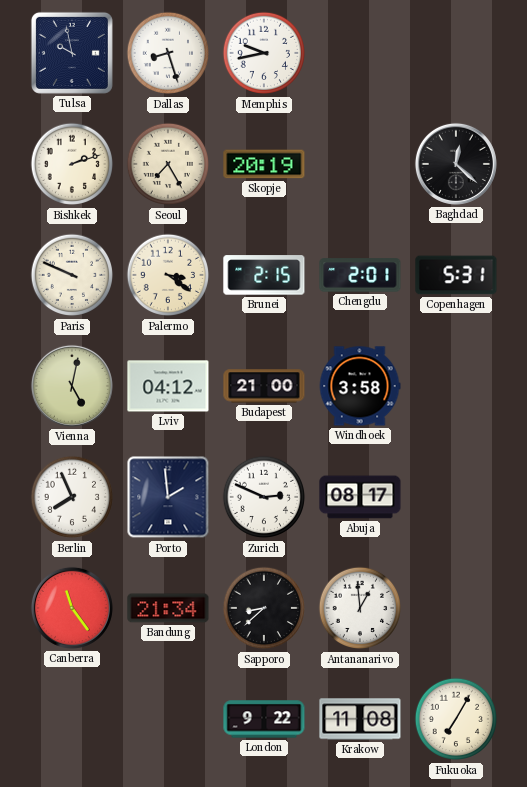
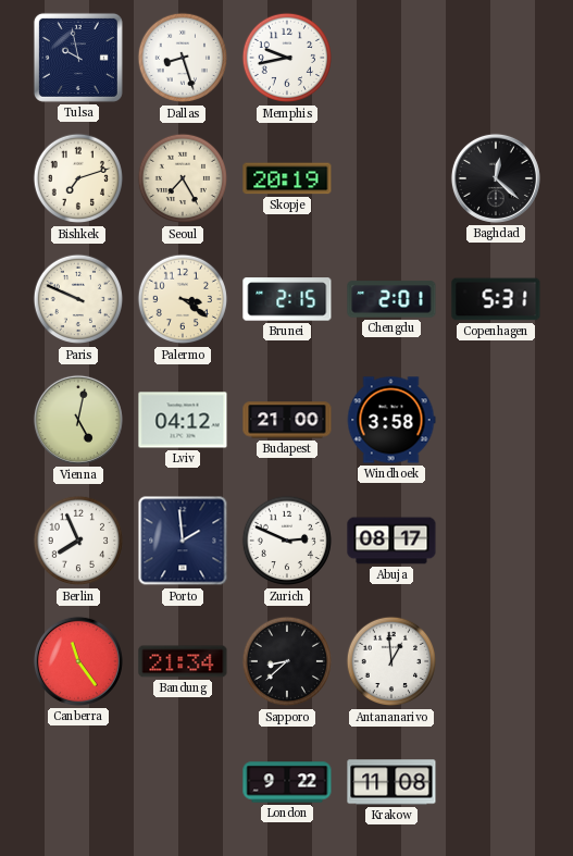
Bishkek: 2:12 -> 7:12 (78, 178)
Fukuoka: 7:05 -> none (456, 719)
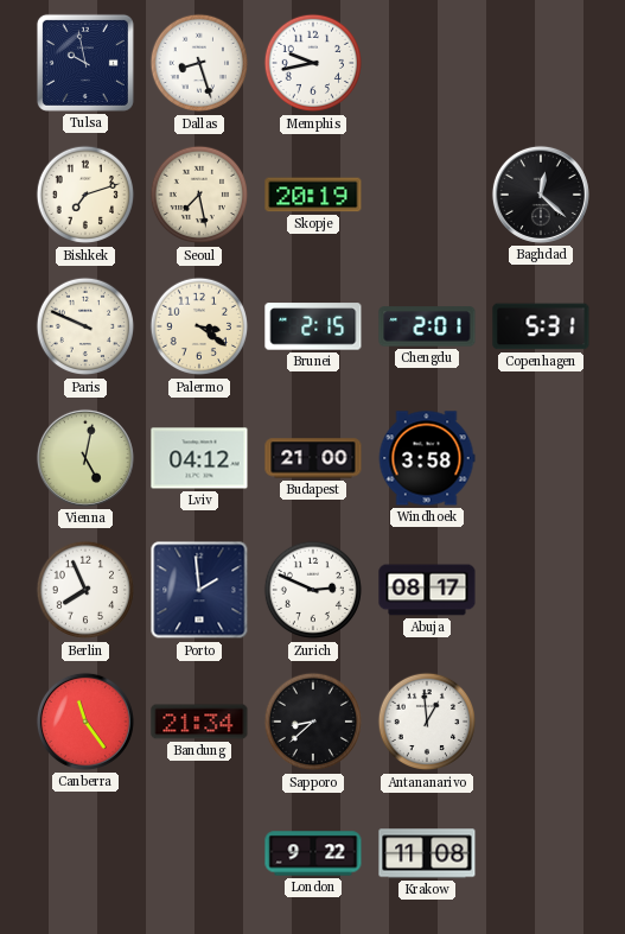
Seoul: 7:25 -> 7:28 (199, 195)
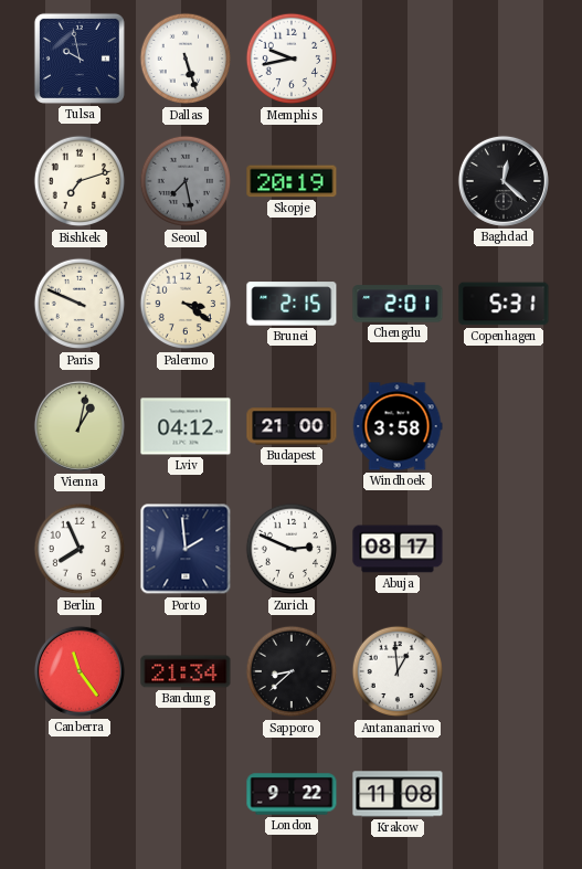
Dallas: 8:27 -> 5:27 (186, 59)
Seoul dial: cream -> grey (186, 181)
Vienna: 5:02 -> 1:02 (80, 426)
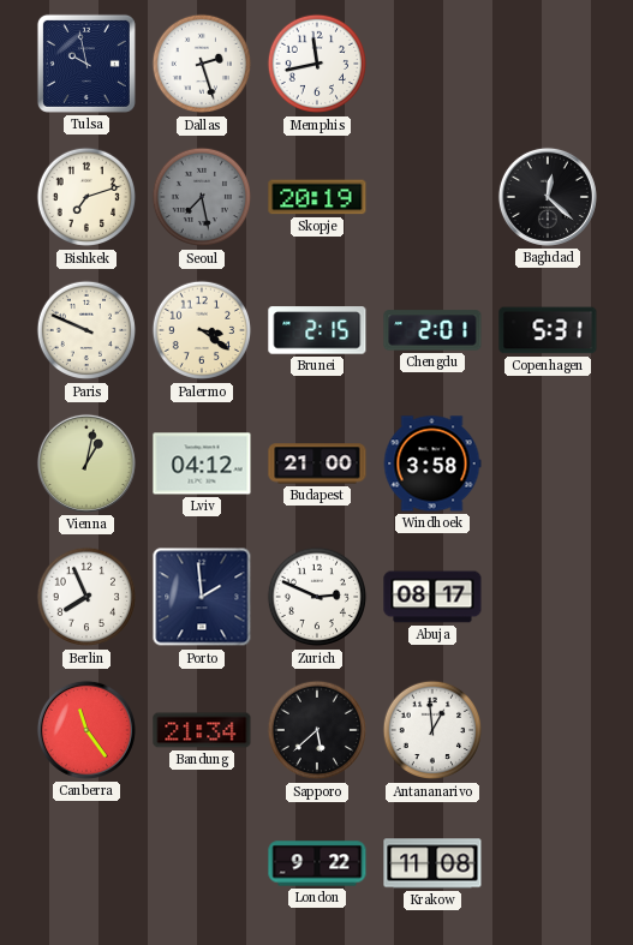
Dallas: 5:27 -> 2:27 (202, 64)
Memphis: 9:43 -> 11:43 (317, 64)
Sapporo: 8:38 -> 5:38 (317, 730)
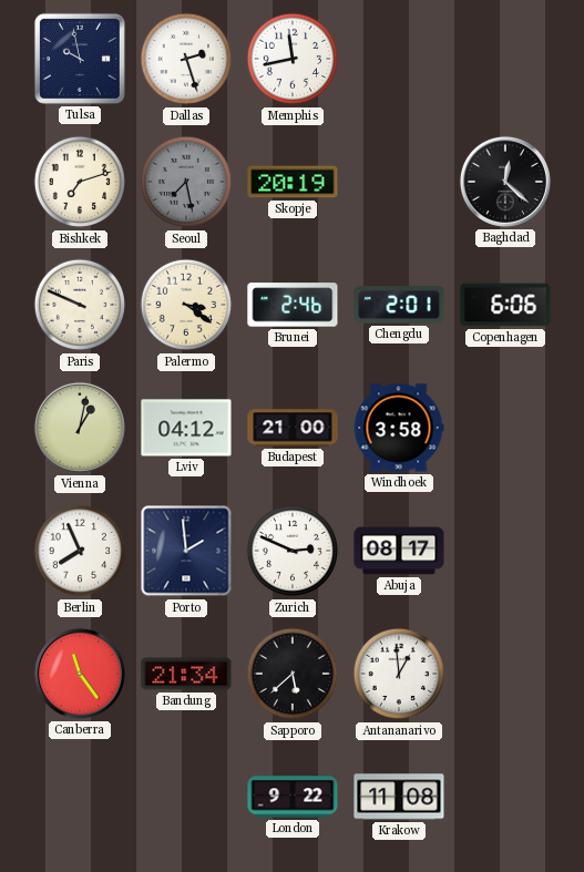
Brunei: 2:15 -> 2:46 (293, 305)
Copenhagen: 5:31 -> 6:06 (505, 305)
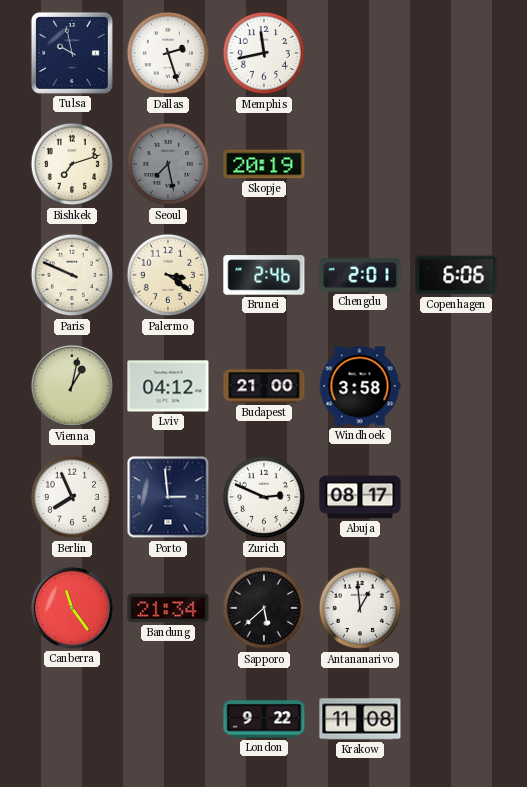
Baghdad: 12:22 -> none (505, 182)
Porto: 1:59 -> 2:59 (168, 497)
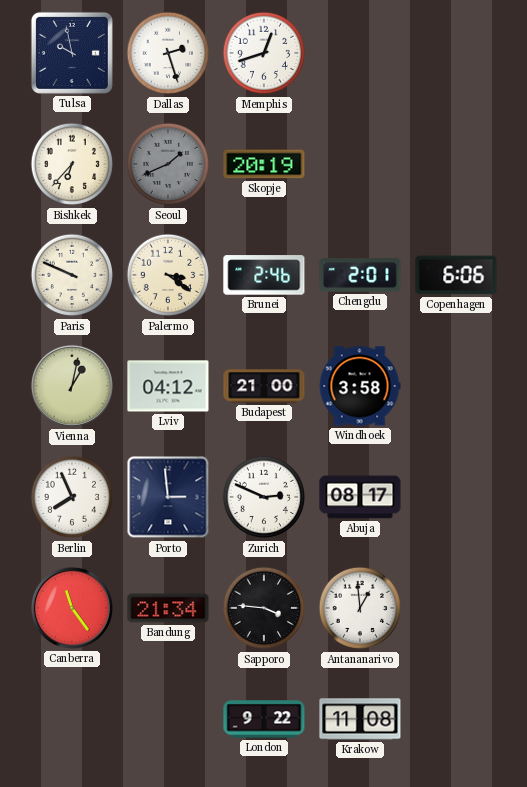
Memphis: 11:43 -> 12:42 (264, 53)
Bishkek: 7:12 -> 6:37 (72, 164)
Seoul: 7:28 -> 1:41 (168, 164)
Sapporo: 5:38 -> 3:46 (264, 608)
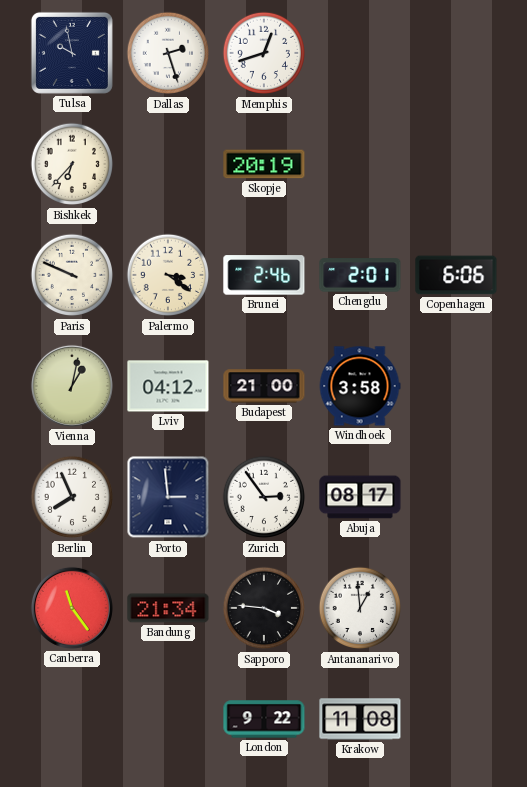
Seoul: 1:41 -> none (168, 164)
Zurich: 2:49 -> 2:54 (264, 497)
